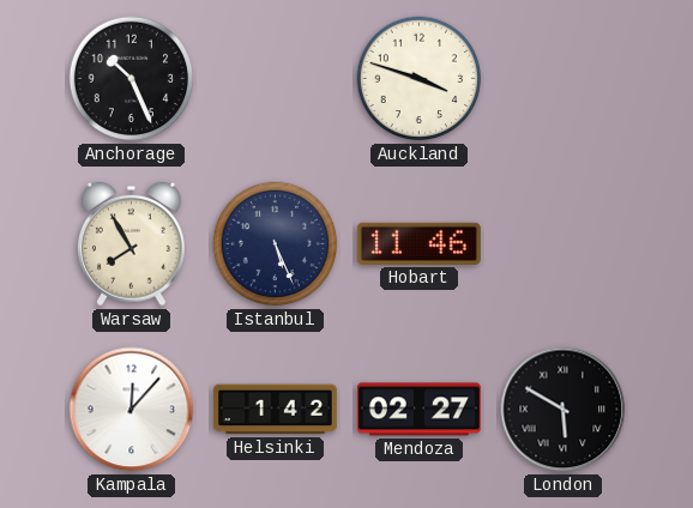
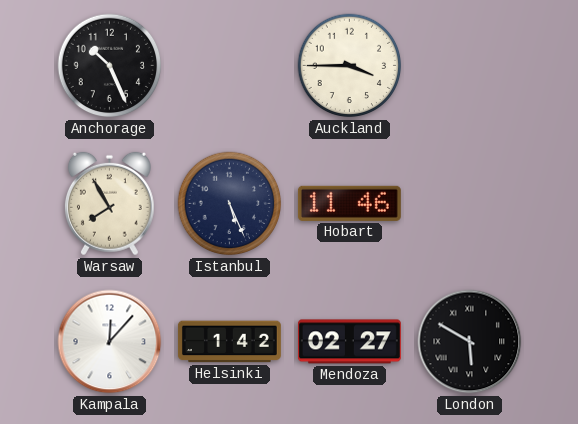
Auckland: 3:48 -> 3:45 (350, 66)
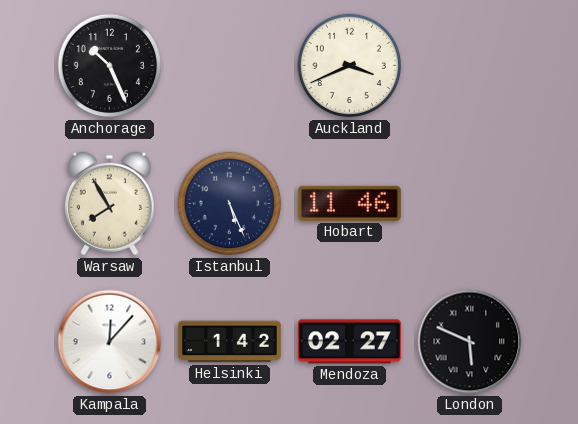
Auckland: 3:45 -> 3:41 (350, 66)
London: 5:50 -> 5:49 (470, 342)
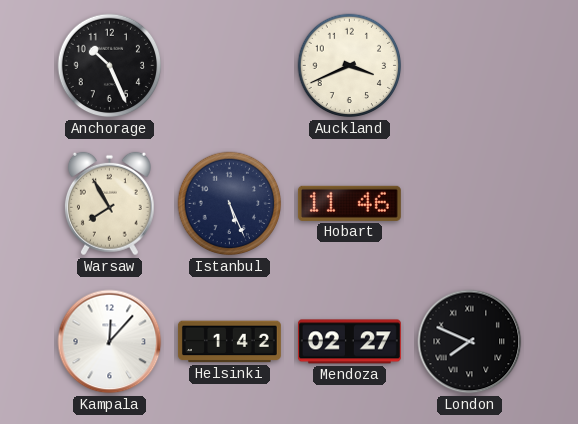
London: 5:49 -> 7:49 (470, 342)
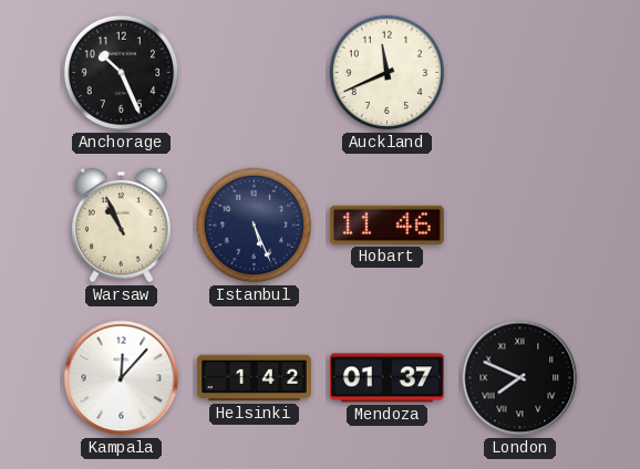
Auckland: 3:41 -> 11:41 (388, 73)
Warsaw: 7:55 -> 10:56 (121, 226)
Mendoza: 02:27 -> 01:37 (386, 378)
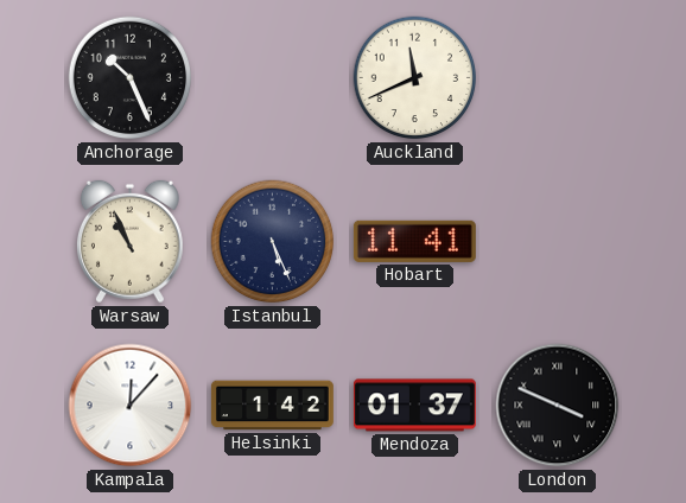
Hobart: 11:46 -> 11:41 (414, 241)
London: 7:49 -> 3:49 (558, 406)
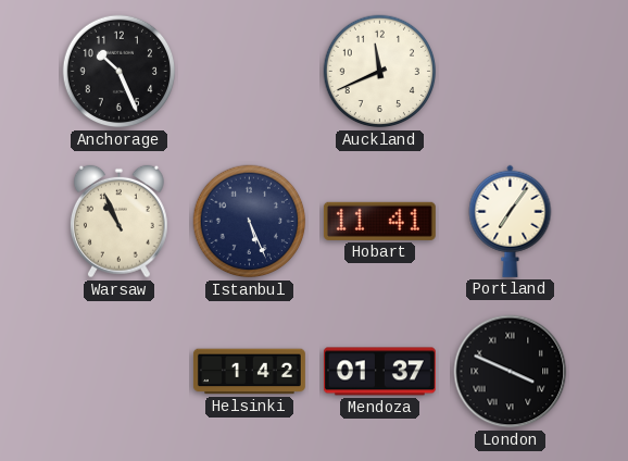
Portland: none -> 7:06 (511, 221)
Kampala: 12:07 -> none (131, 406)
